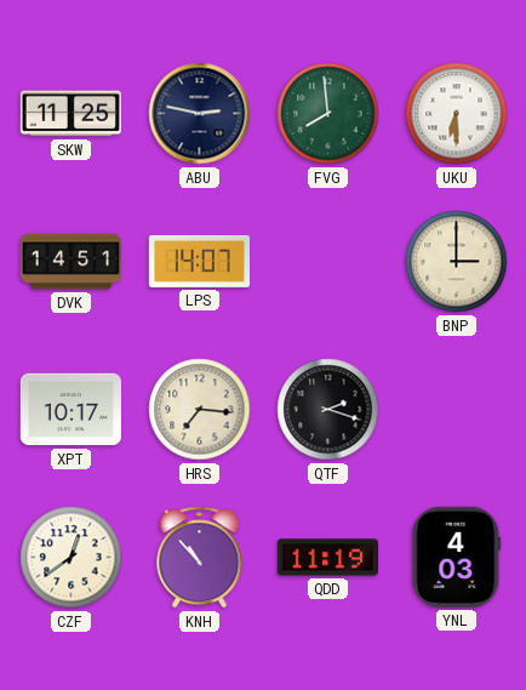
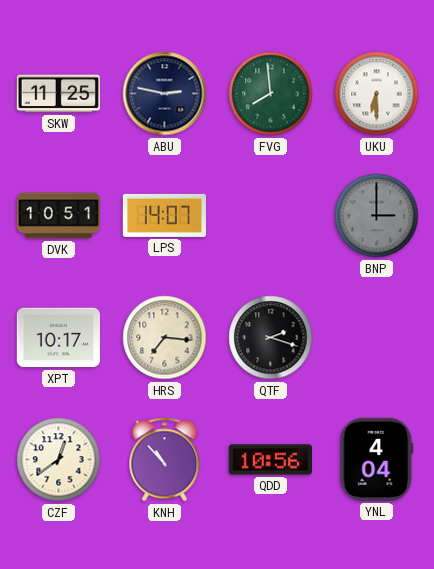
DVK: 14:51 -> 10:51 (58, 216)
BNP dial: cream -> grey (377, 216)
QDD: 11:19 -> 10:56 (270, 460)
YNL: 4:03 -> 4:04 (377, 459)
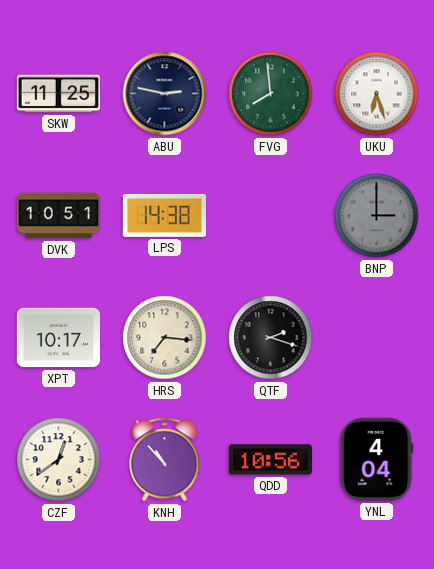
UKU: 6:30 -> 6:27 (377, 94)
LPS: 14:07 -> 14:38 (164, 215)
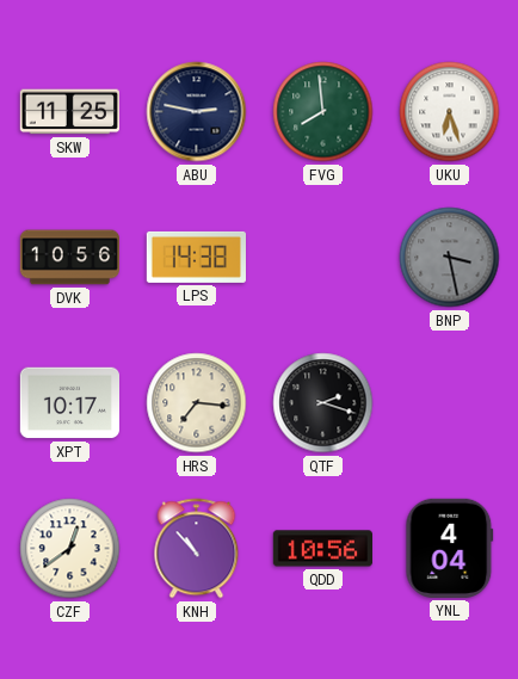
DVK: 10:51 -> 10:56 (69, 258)
BNP: 3:00 -> 3:28 (450, 258)
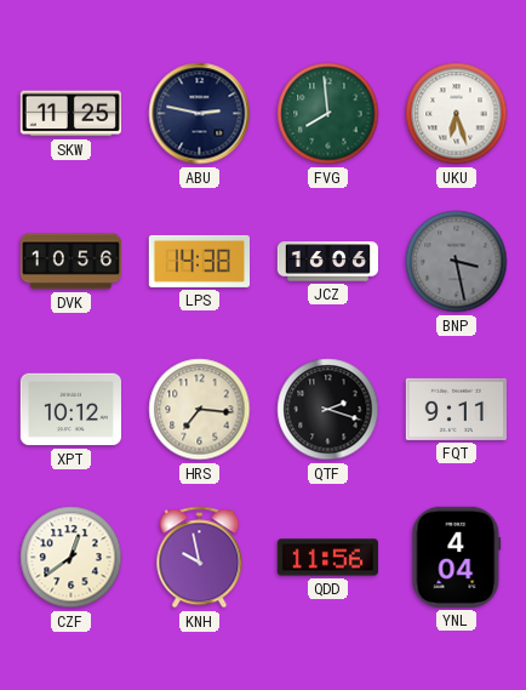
JCZ: none -> 16:06 (327, 262)
XPT: 10:17 -> 10:12 (70, 410)
FQT: none -> 9:11 (456, 409)
KNH: 10:53 -> 9:58 (200, 558)
QDD: 10:56 -> 11:56 (327, 558)
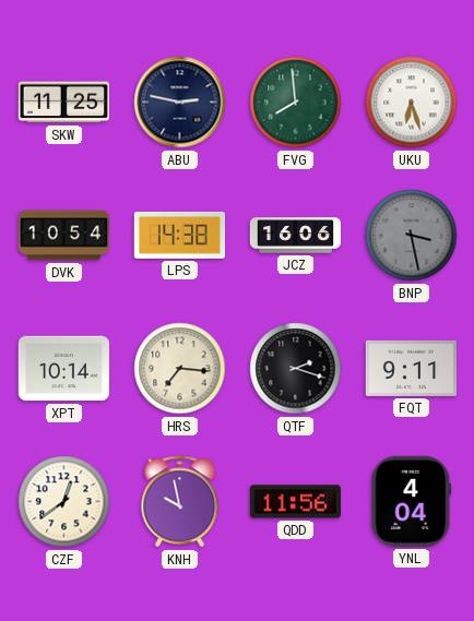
DVK: 10:56 -> 10:54 (63, 236)
XPT: 10:12 -> 10:14 (63, 369)
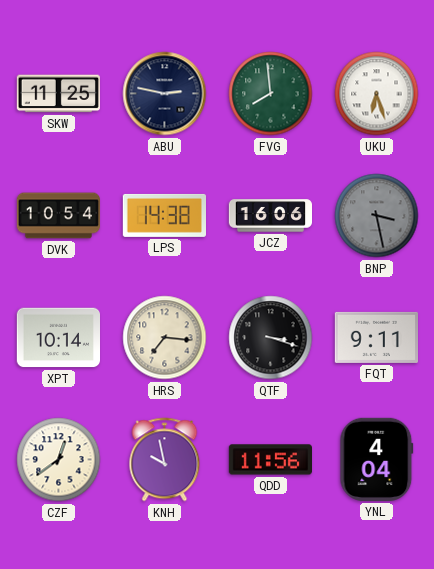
QTF: 2:18 -> 3:18 (271, 338)
